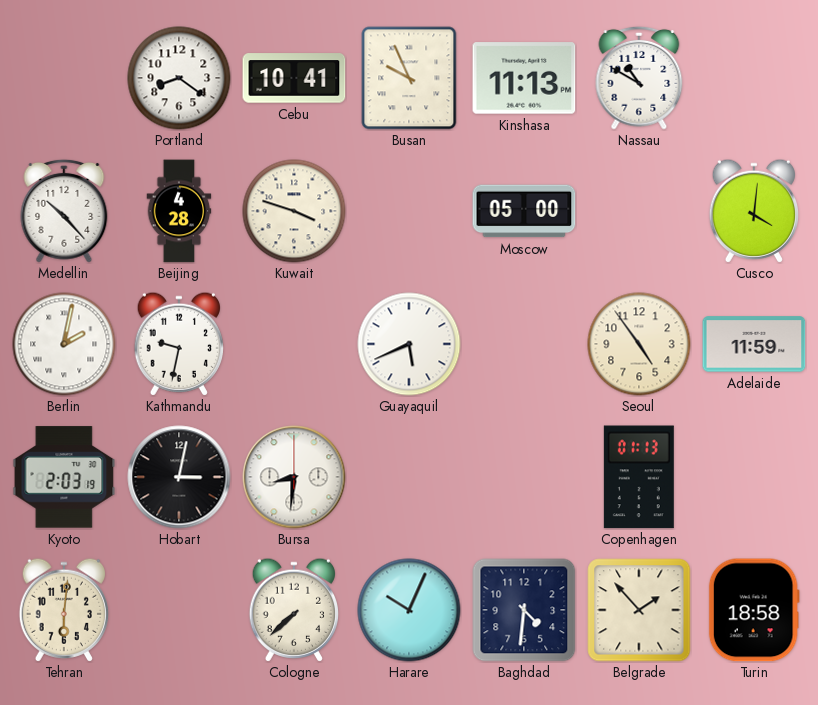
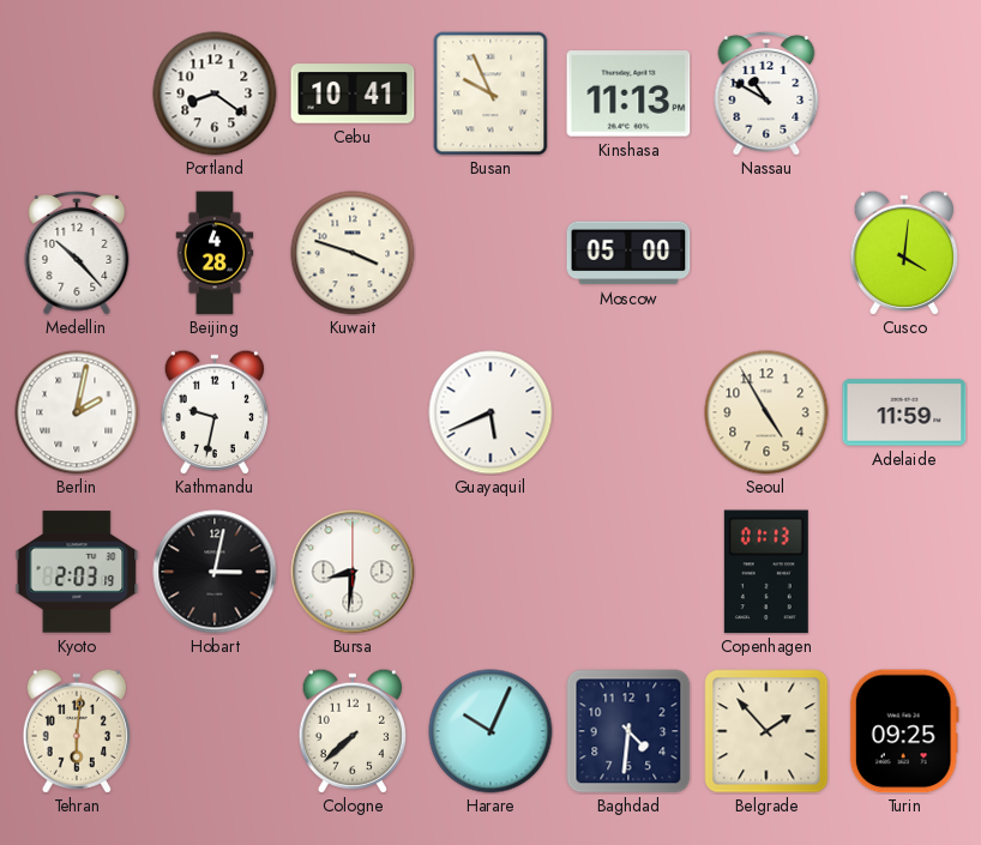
Seoul: 4:54 -> 4:55 (766, 412)
Turin: 18:58 -> 09:25 (904, 731)
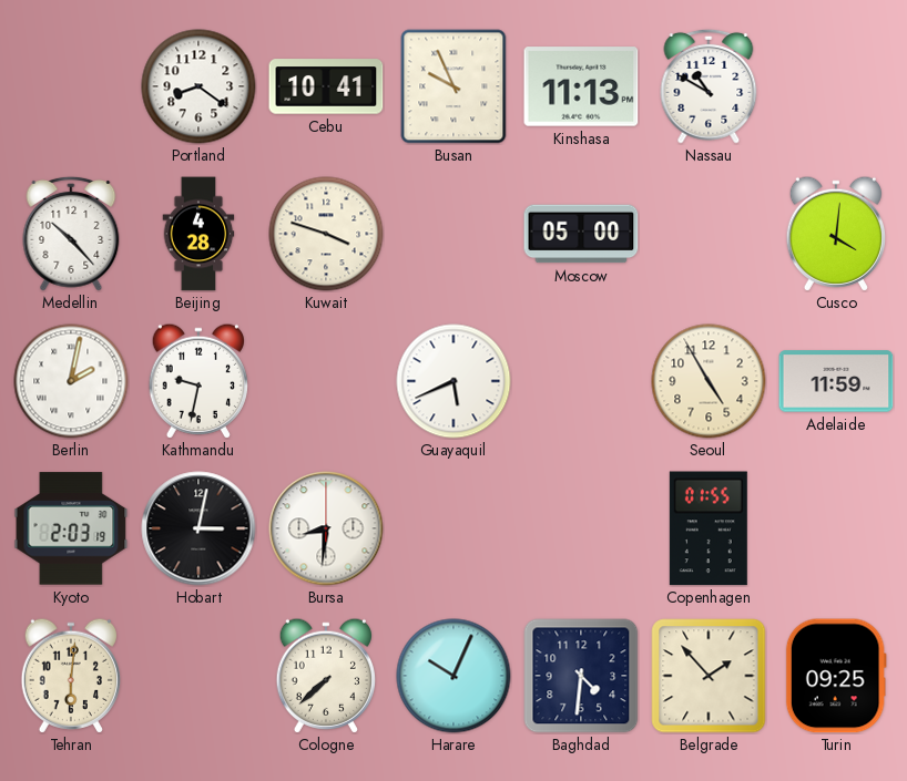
Copenhagen: 01:13 -> 01:55 (709, 528)
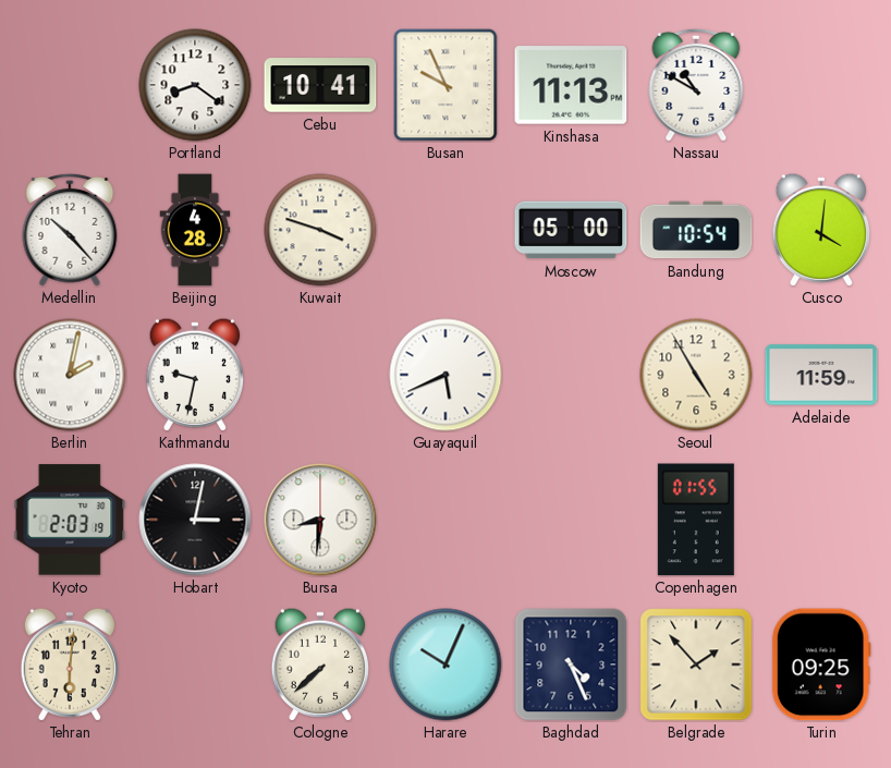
Bandung: none -> 10:54 (696, 230)
Baghdad: 4:31 -> 4:26 (571, 665)
